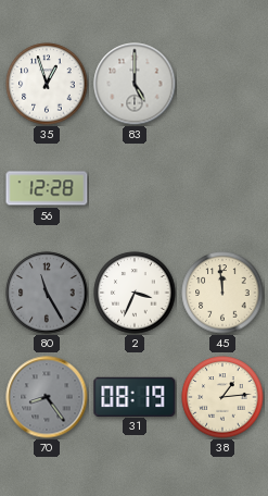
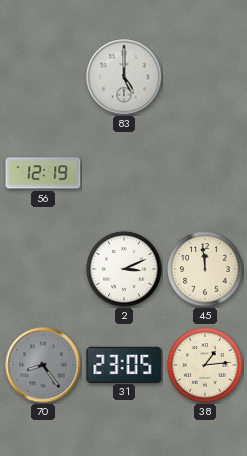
35: 12:57 -> none (47, 84)
56: 12:28 -> 12:19 (43, 173)
80: 11:25 -> none (47, 293)
2: 3:34 -> 3:11 (124, 269)
31: 08:19 -> 23:05 (124, 364)
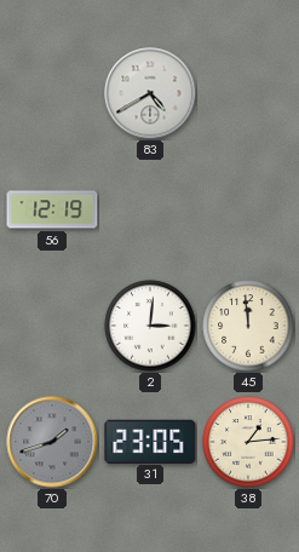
83: 5:00 -> 4:40 (150, 93)
2: 3:11 -> 3:01 (150, 326)
70: 8:24 -> 1:42 (52, 442)
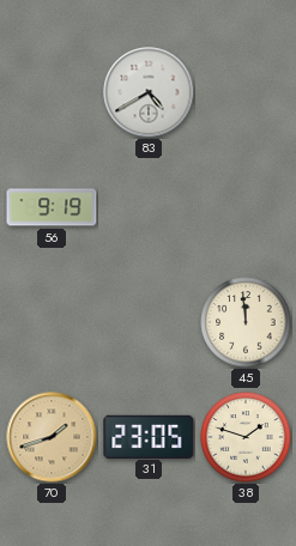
56: 12:19 -> 9:19 (52, 207)
2: 3:01 -> none (150, 326)
70 dial: grey -> champagne (52, 437)
38: 1:14 -> 1:48 (246, 437)
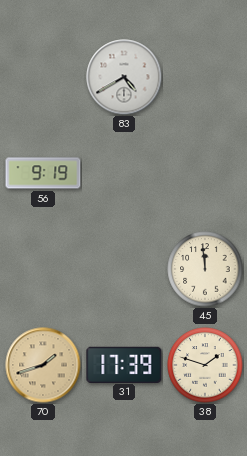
31: 23:05 -> 17:39 (124, 364)
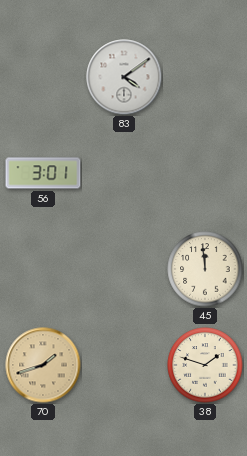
83: 4:40 -> 4:09 (124, 77)
56: 9:19 -> 3:01 (43, 173)
31: 17:39 -> none (124, 364)
